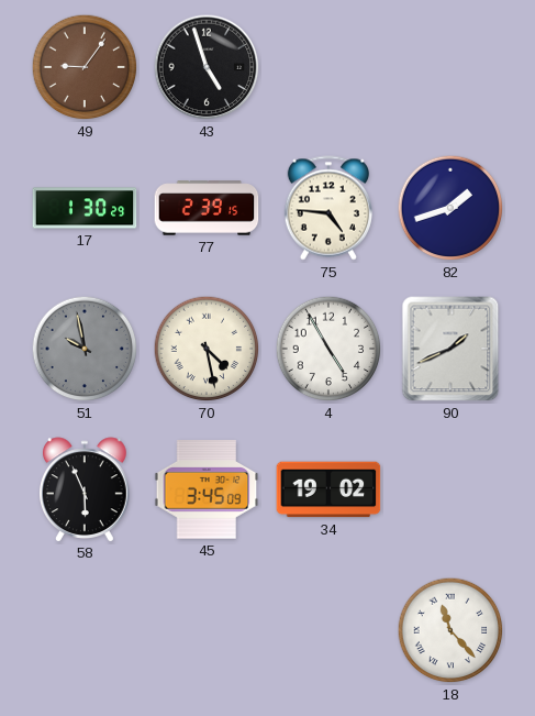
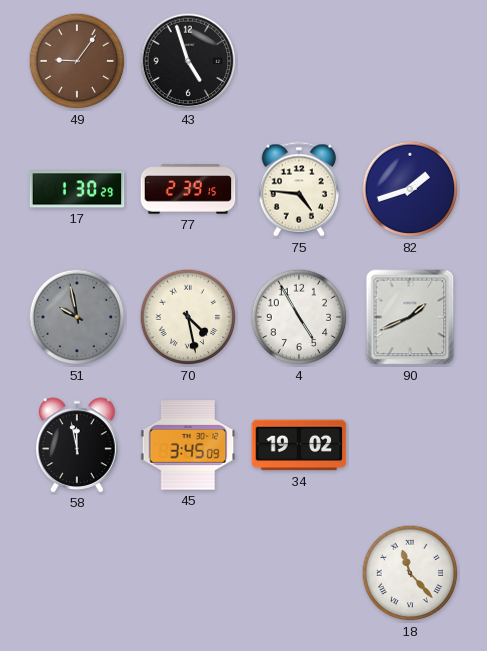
58: 5:56 -> 11:58 (78, 445)
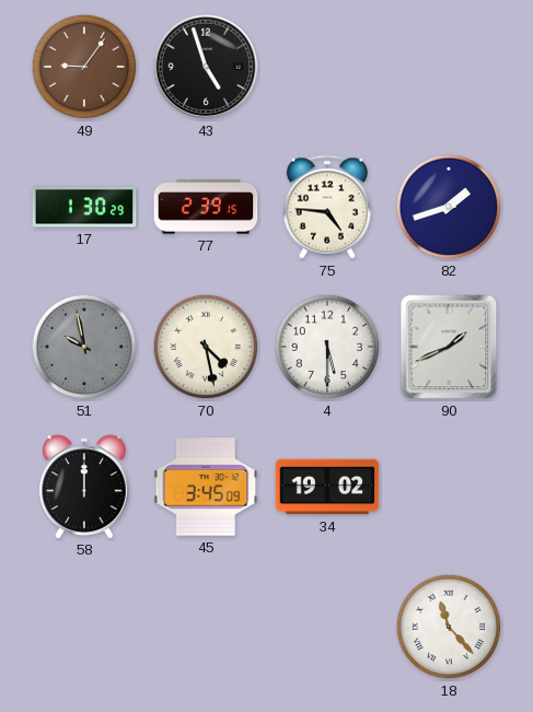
4: 4:55 -> 5:30 (327, 347)
58: 11:58 -> 12:00 (85, 487)
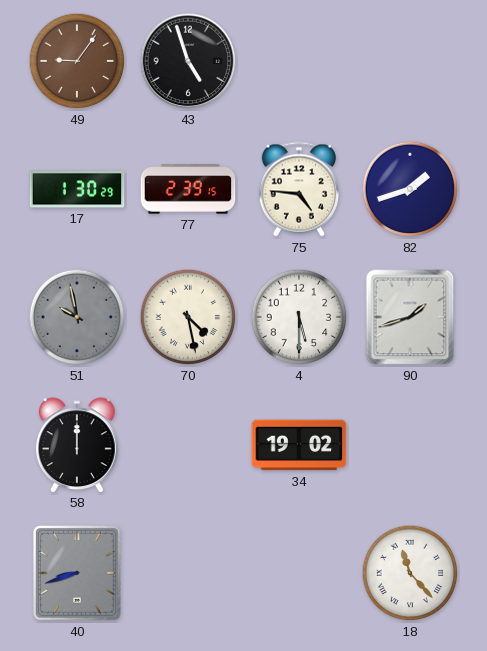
90: 1:41 -> 1:42 (410, 317)
45: 3:45 -> none (206, 487)
40: none -> 8:42 (78, 574)
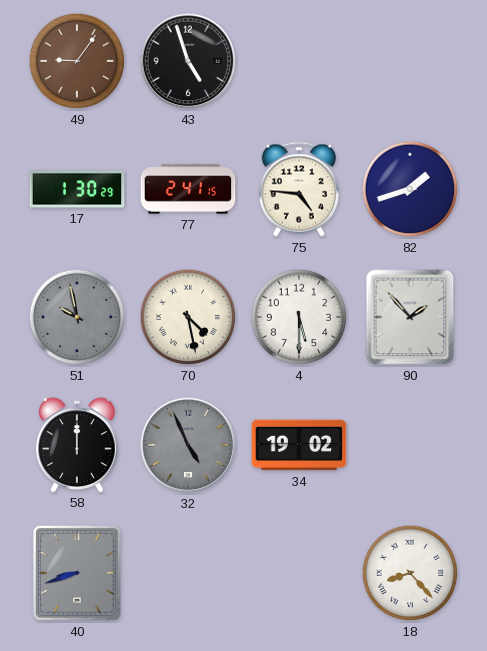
77: 2:39 -> 2:41 (188, 189)
90: 1:42 -> 1:53 (410, 317)
32: none -> 4:56 (188, 445)
18: 11:23 -> 8:23 (410, 573)
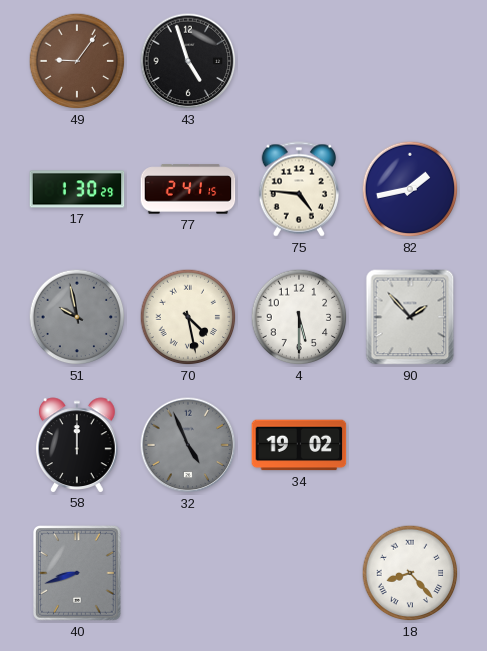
82: 1:42 -> 1:43 (410, 189)
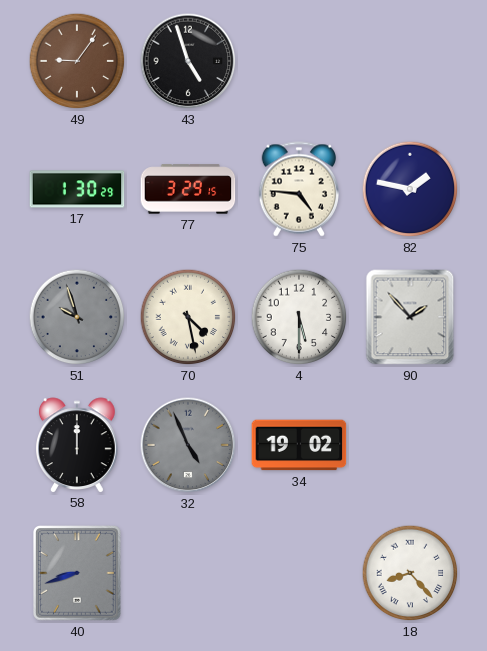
77: 2:41 -> 3:29 (188, 189)
82: 1:43 -> 1:47 (410, 189)
51: 9:58 -> 9:57 (77, 317)
